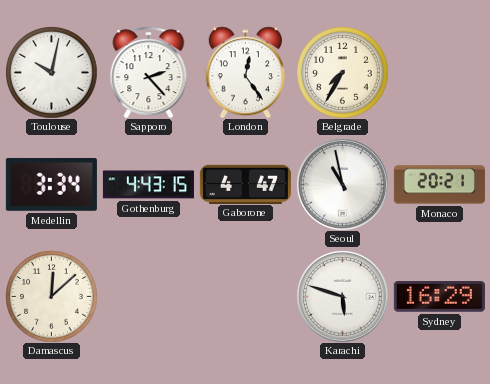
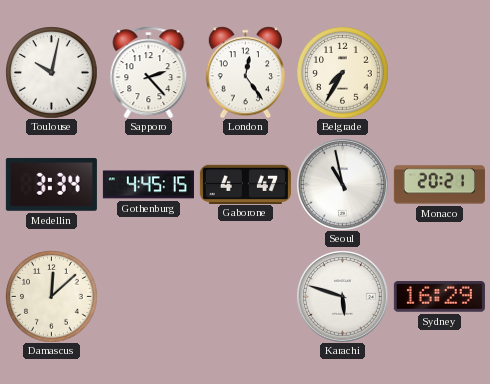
Gothenburg: 4:43 -> 4:45 (148, 185)
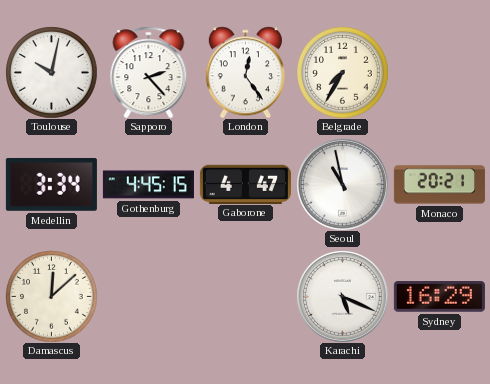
Karachi: 5:48 -> 5:19 (343, 297)
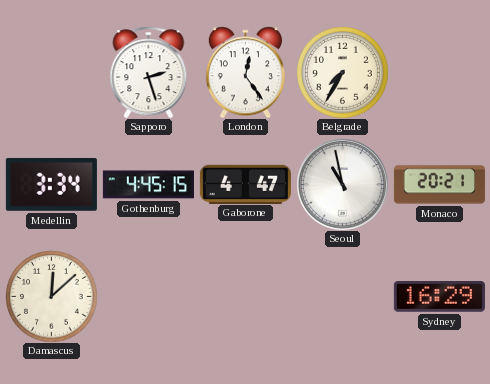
Toulouse: 10:02 -> none (51, 72)
Sapporo: 2:23 -> 2:27 (149, 72)
Karachi: 5:19 -> none (343, 297)
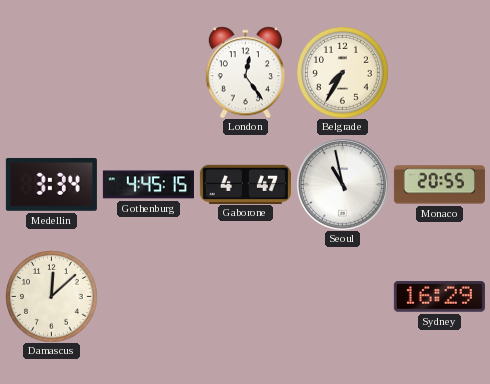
Sapporo: 2:27 -> none (149, 72)
Monaco: 20:21 -> 20:55 (439, 185)
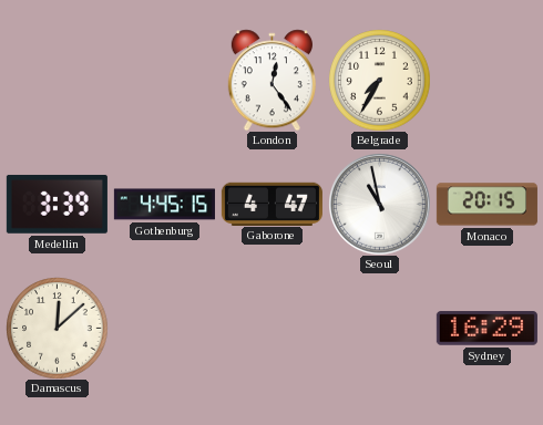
Medellin: 3:34 -> 3:39 (57, 204)
Monaco: 20:55 -> 20:15 (486, 205)
